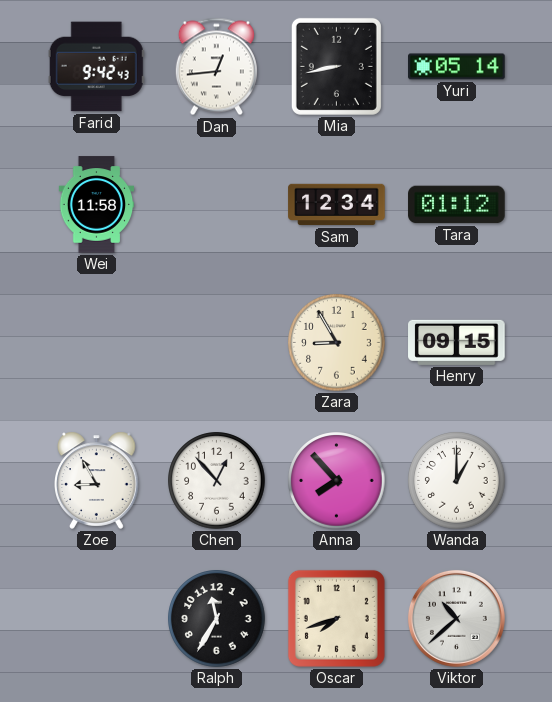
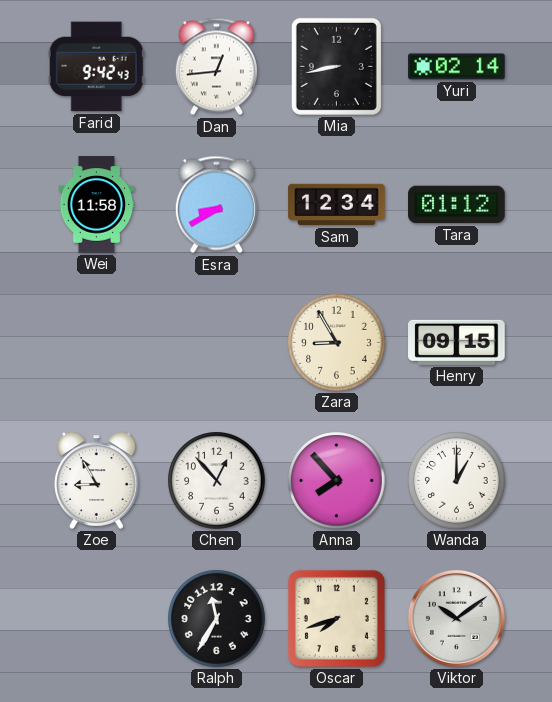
Yuri: 05:14 -> 02:14 (457, 67)
Esra: none -> 8:40 (216, 205)
Viktor: 10:38 -> 10:09 (456, 618)
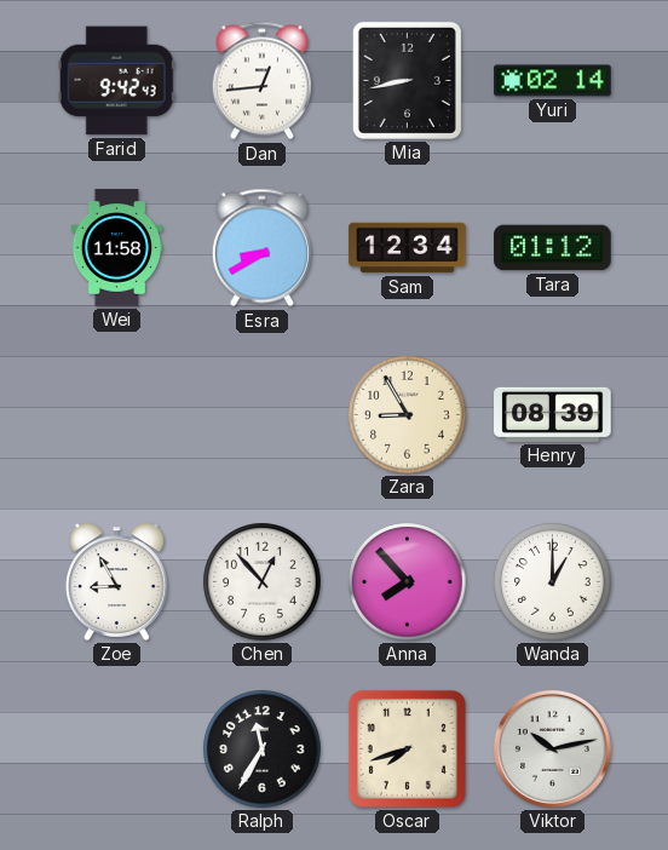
Henry: 09:15 -> 08:39 (553, 414)
Viktor: 10:09 -> 10:13 (552, 748)
